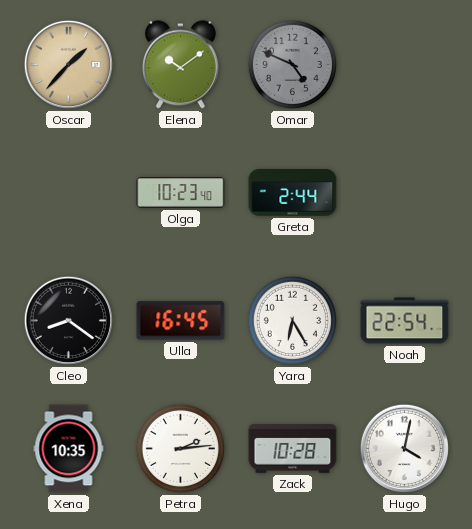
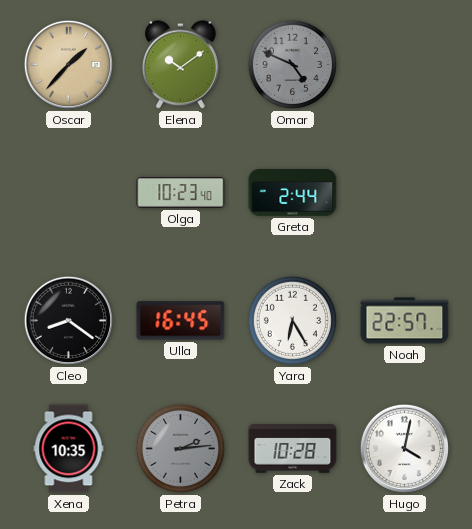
Noah: 22:54 -> 22:57 (405, 321)
Petra dial: white -> grey (180, 448)
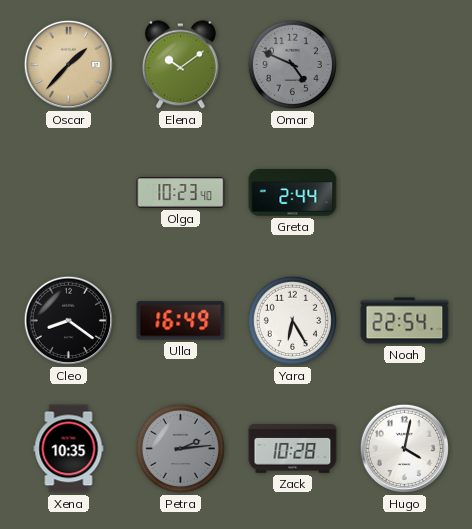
Ulla: 16:45 -> 16:49 (181, 321)
Noah: 22:57 -> 22:54 (405, 321)
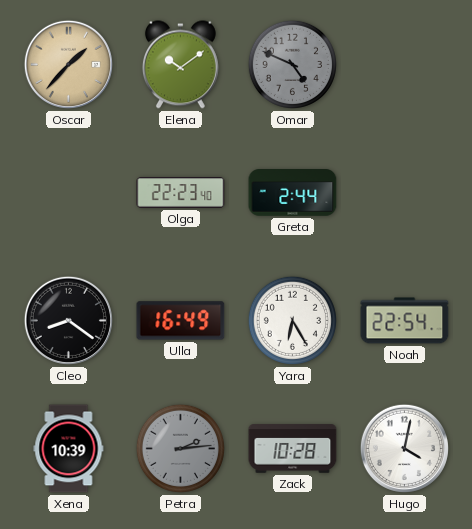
Olga: 10:23 -> 22:23 (181, 193)
Xena: 10:35 -> 10:39 (69, 449)
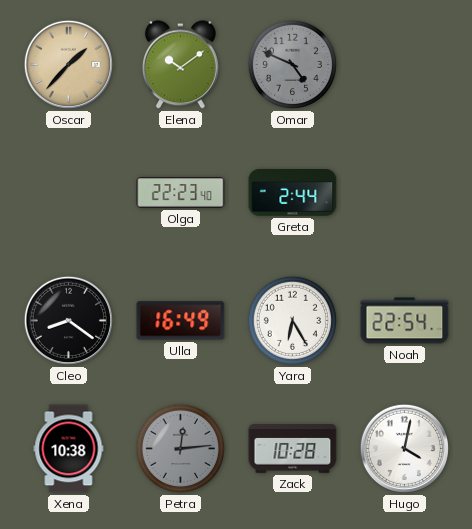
Xena: 10:39 -> 10:38 (69, 449)
Petra: 2:14 -> 12:14 (180, 448)
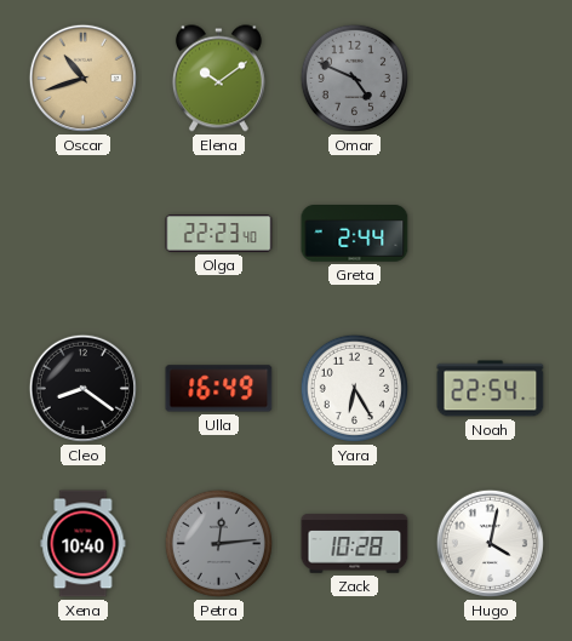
Oscar: 1:37 -> 10:42 (82, 78)
Xena: 10:38 -> 10:40 (84, 544)
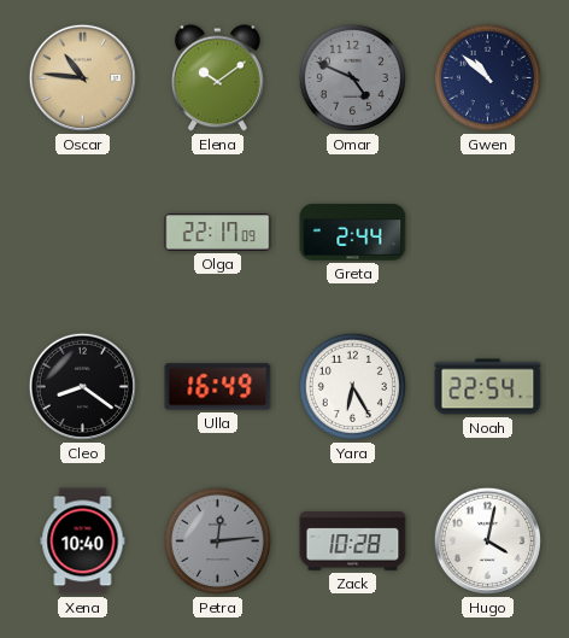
Oscar: 10:42 -> 10:46 (82, 77)
Gwen: none -> 10:52 (487, 77)
Olga: 22:23 -> 22:17 (218, 233)
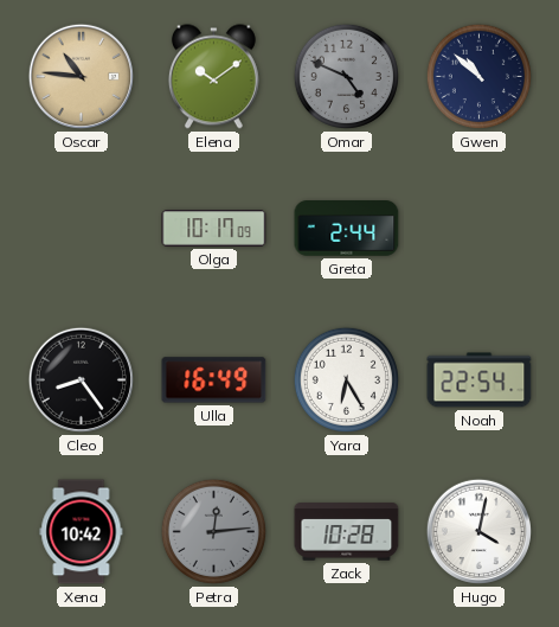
Olga: 22:17 -> 10:17 (214, 229)
Cleo: 8:21 -> 8:24 (81, 379)
Xena: 10:40 -> 10:42 (82, 532)
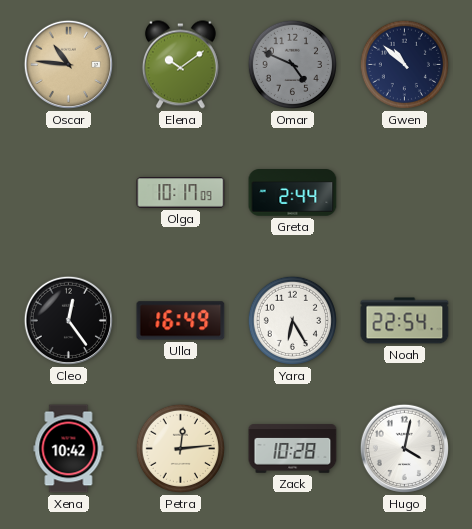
Cleo: 8:24 -> 12:24 (68, 320)
Petra dial: grey -> cream (180, 448)
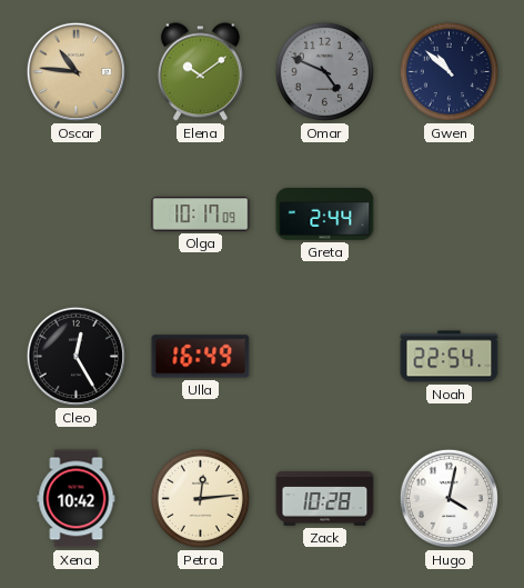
Cleo: 12:24 -> 12:25 (75, 356)
Yara: 6:25 -> none (292, 320)
